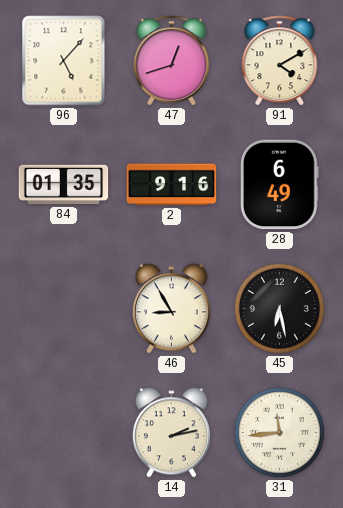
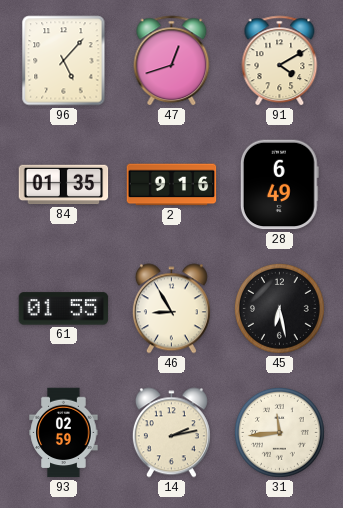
61: none -> 01:55 (64, 309)
93: none -> 02:59 (64, 433)
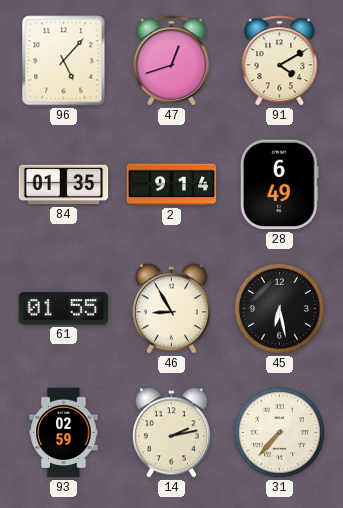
2: 9:16 -> 9:14 (172, 185)
31: 11:44 -> 7:37 (279, 432)
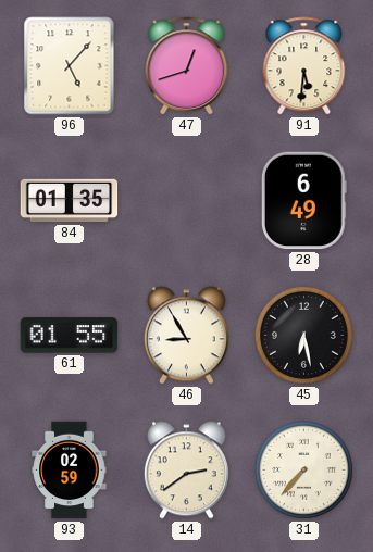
91: 4:10 -> 5:31 (304, 66)
2: 9:14 -> none (172, 185)
14: 2:13 -> 2:39 (186, 471)
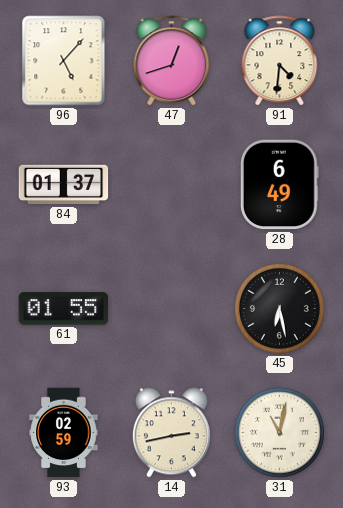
91: 5:31 -> 4:31 (280, 61)
84: 01:35 -> 01:37 (64, 185)
46: 8:55 -> none (186, 336)
14: 2:39 -> 2:43 (171, 433)
31: 7:37 -> 11:02 (279, 432)
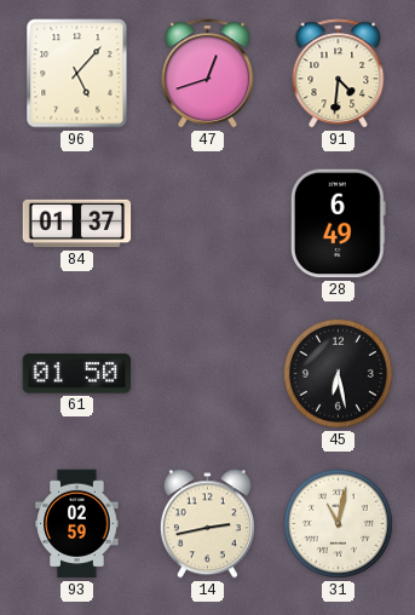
61: 01:55 -> 01:50 (77, 374)
